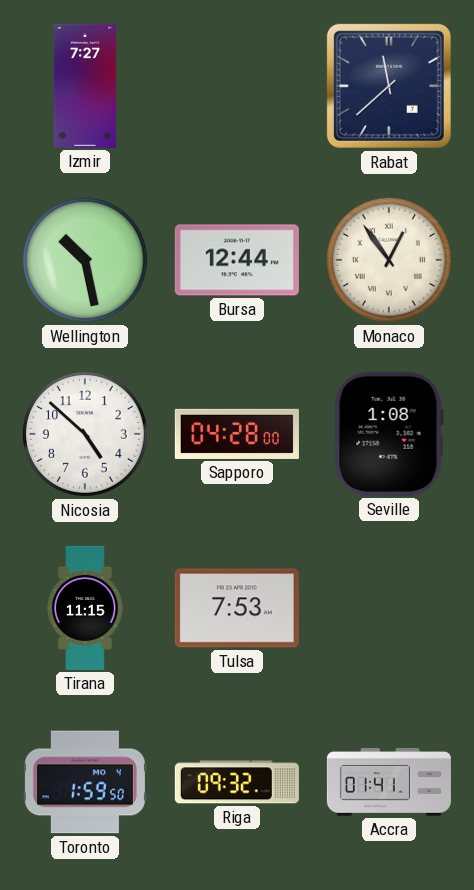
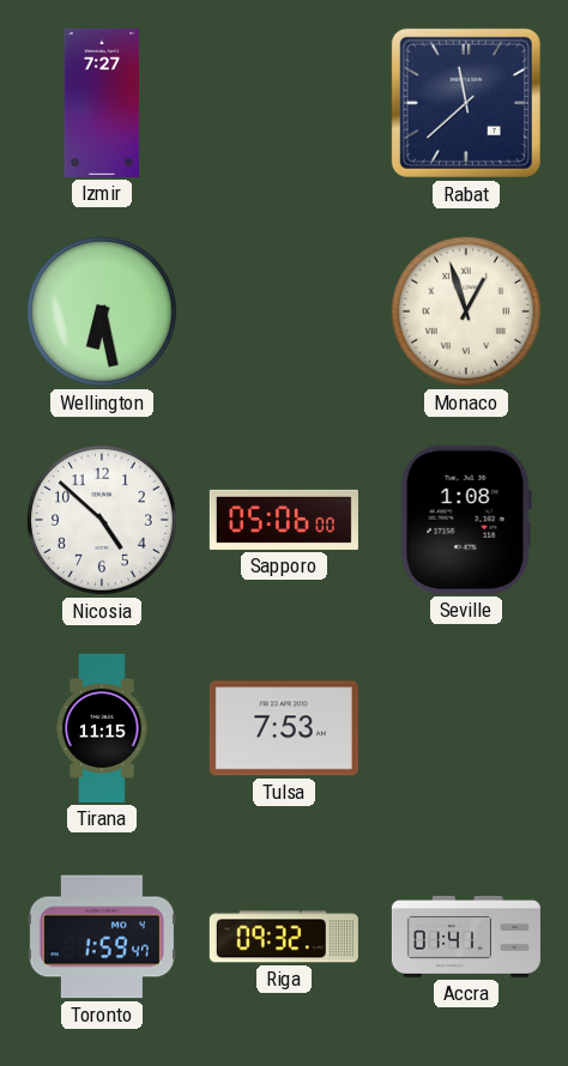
Wellington: 10:28 -> 6:28 (102, 311)
Bursa: 12:44 -> none (237, 260)
Monaco: 12:54 -> 12:57 (466, 311)
Sapporo: 04:28 -> 05:06 (284, 520)
Toronto: 1:59:50 -> 1:59:47 (102, 937)
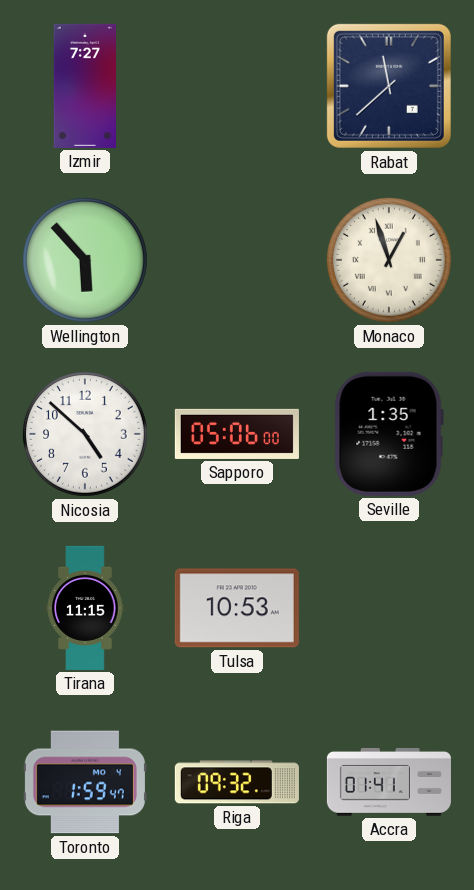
Wellington: 6:28 -> 5:53 (85, 260)
Seville: 1:08 -> 1:35 (389, 434)
Tulsa: 7:53 -> 10:53 (237, 608)
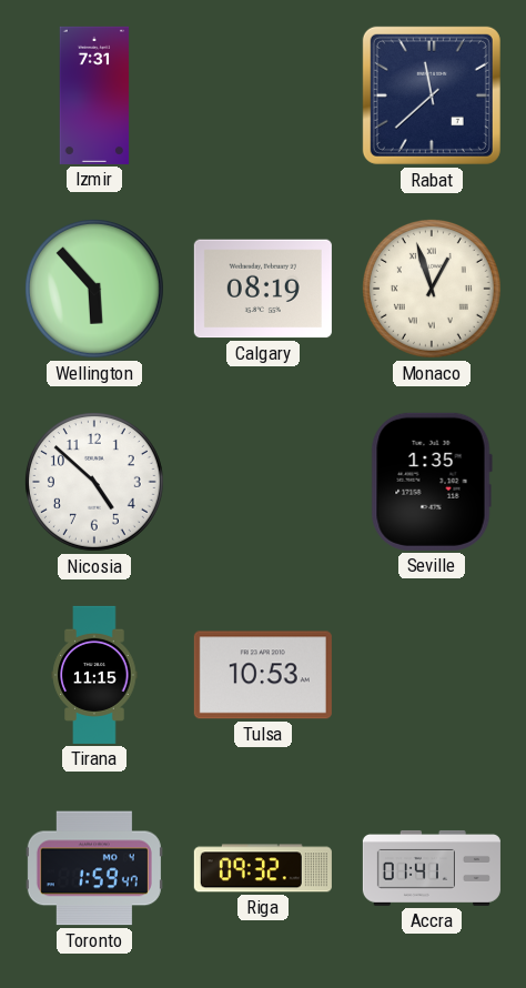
Izmir: 7:27 -> 7:31 (94, 95)
Calgary: none -> 08:19 (263, 289)
Sapporo: 05:06 -> none (237, 434)
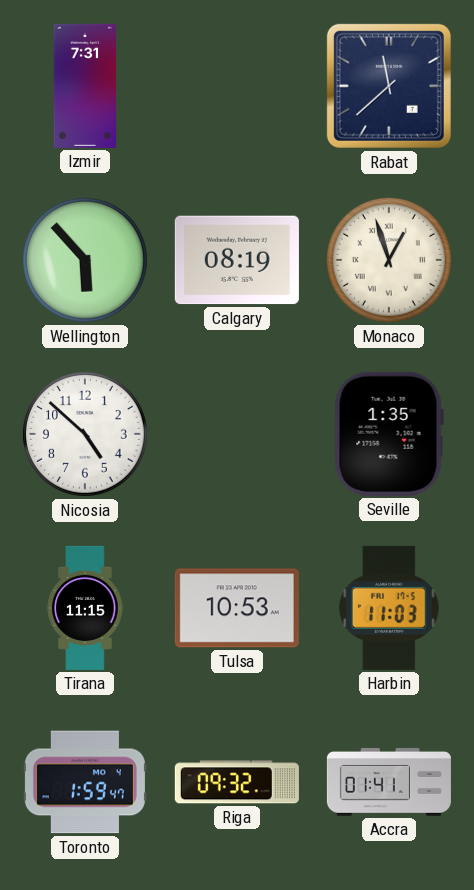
Harbin: none -> 11:03 (389, 608)
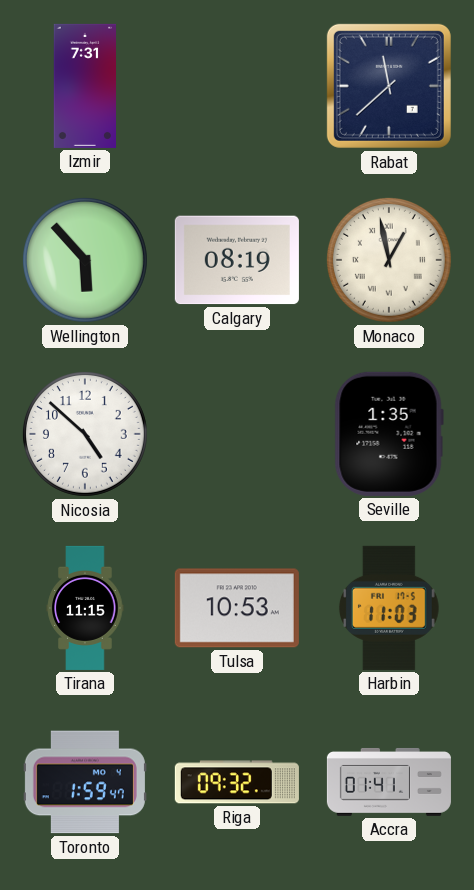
Monaco: 12:57 -> 12:58 (389, 260)
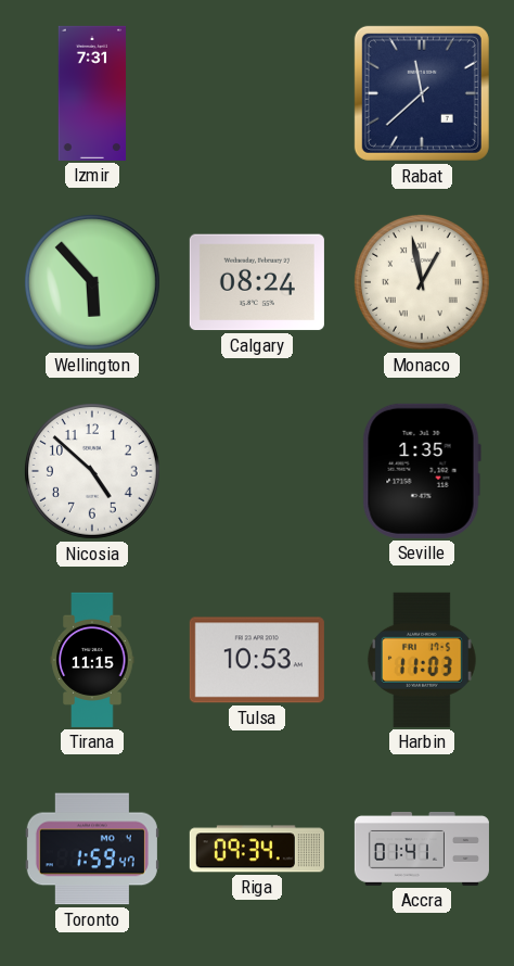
Calgary: 08:19 -> 08:24 (257, 282)
Riga: 09:32 -> 09:34 (257, 849)
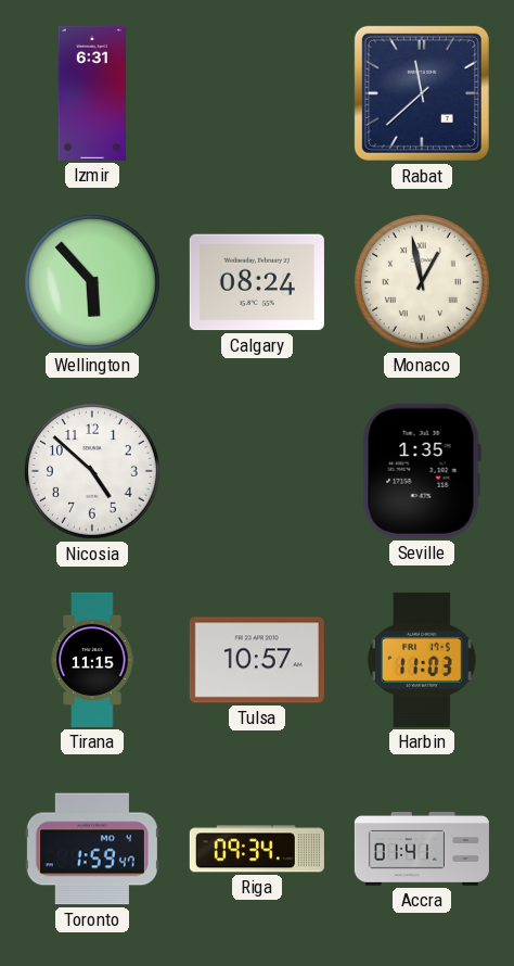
Izmir: 7:31 -> 6:31 (92, 93)
Tulsa: 10:53 -> 10:57 (257, 660)
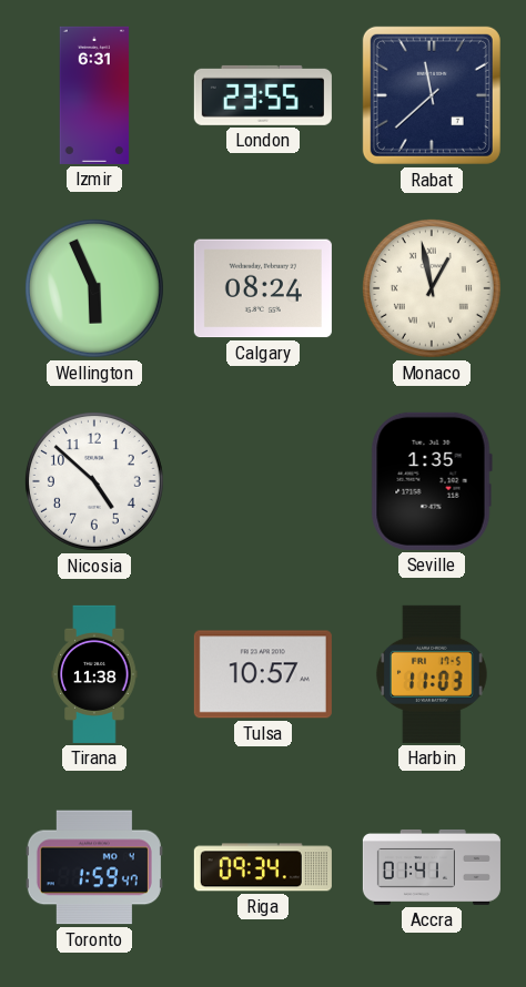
London: none -> 23:55 (263, 95)
Wellington: 5:53 -> 5:56 (94, 288)
Tirana: 11:15 -> 11:38 (94, 674)
